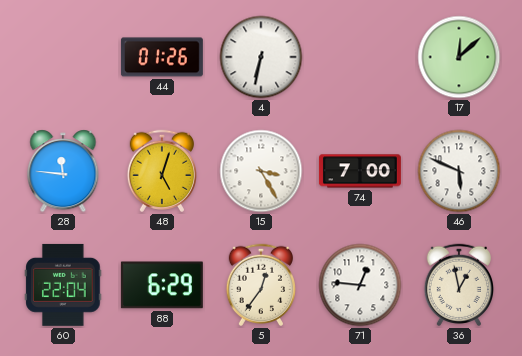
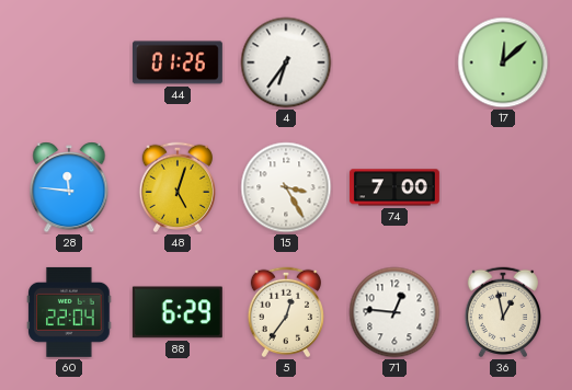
4: 6:32 -> 6:36 (286, 62)
46: 5:49 -> none (459, 171)
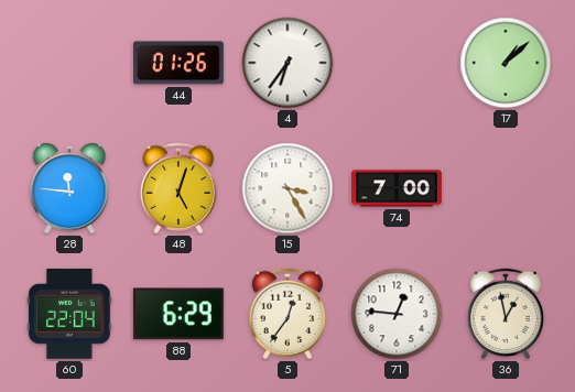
17: 12:08 -> 1:08 (506, 63)
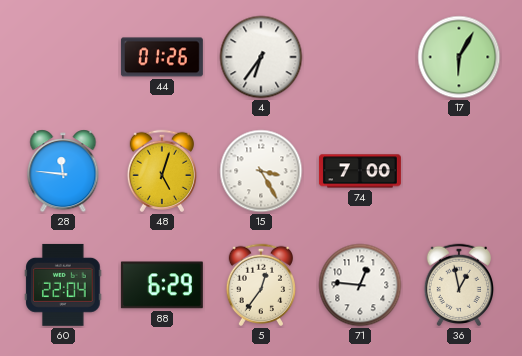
17: 1:08 -> 6:05 (459, 57)
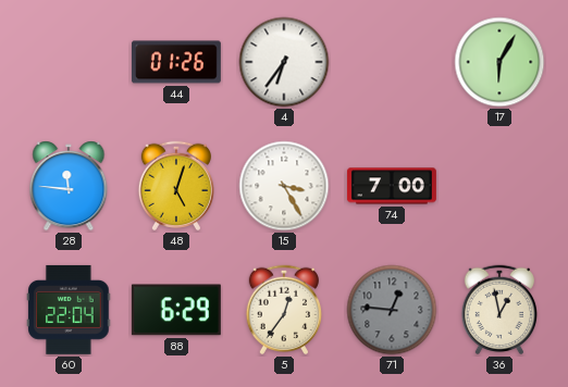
71 dial: white -> grey (392, 310)
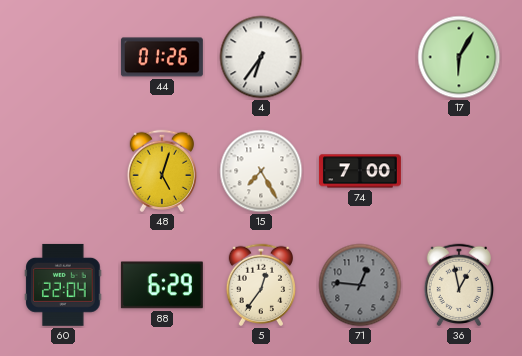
28: 11:46 -> none (69, 186)
15: 3:25 -> 7:25 (261, 171)
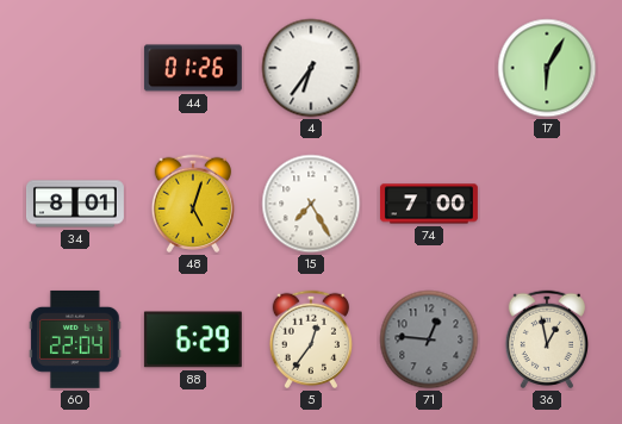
34: none -> 8:01 (76, 204)
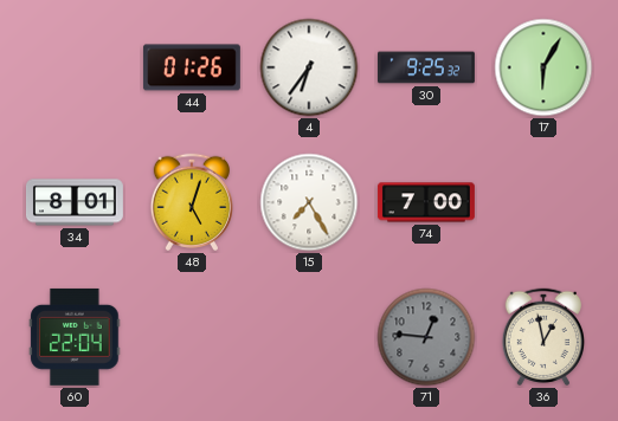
30: none -> 9:25 (426, 67)
88: 6:29 -> none (193, 339)
5: 12:36 -> none (310, 339)
